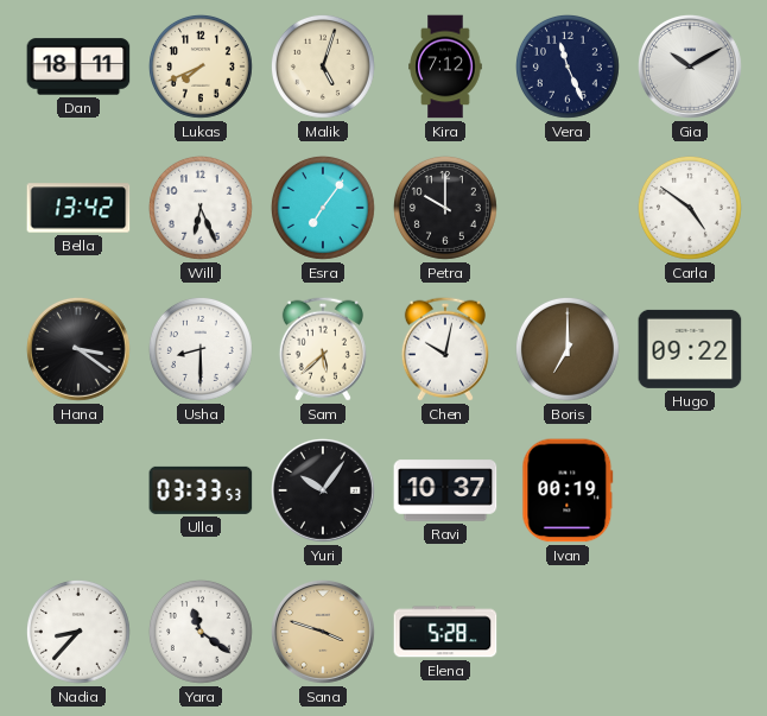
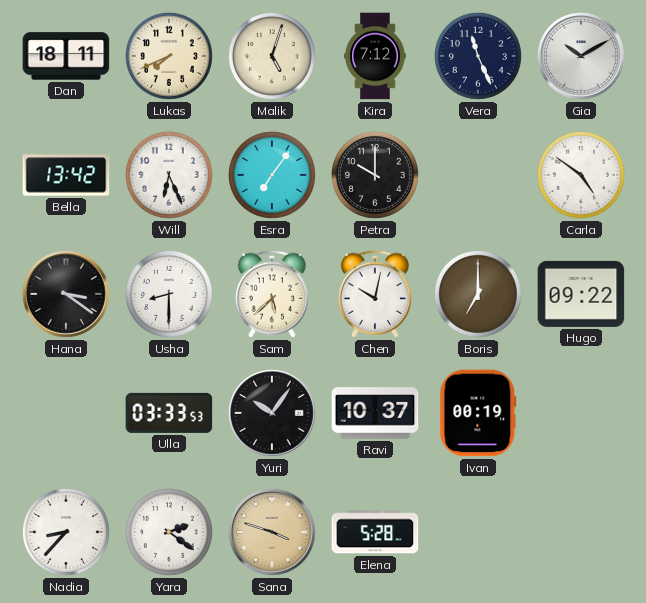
Yara: 11:21 -> 2:21 (169, 532)
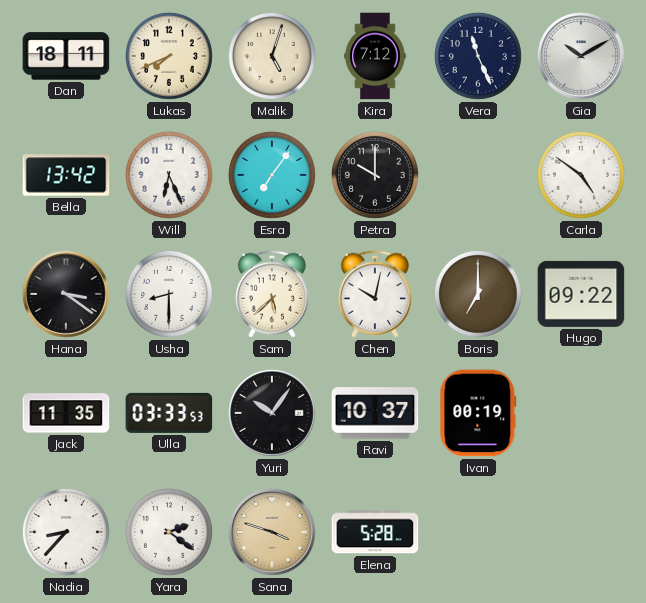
Jack: none -> 11:35 (66, 413)
